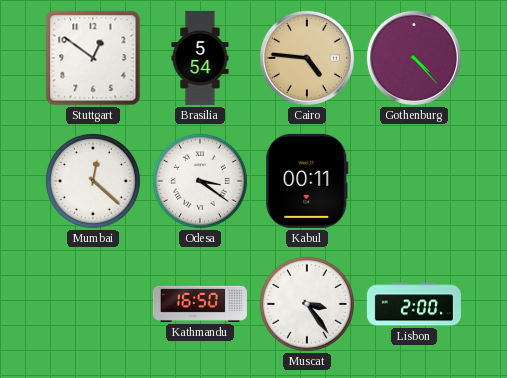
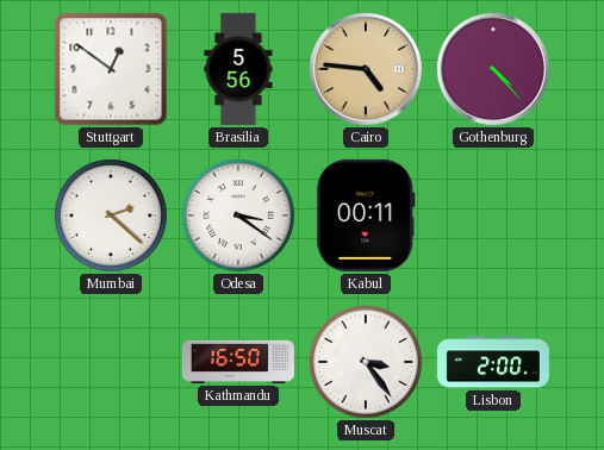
Brasilia: 5:54 -> 5:56 (238, 69)
Mumbai: 12:22 -> 2:22 (111, 215)
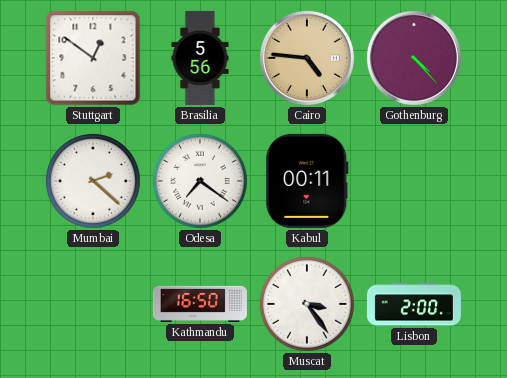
Odesa: 3:21 -> 7:21 (200, 181)
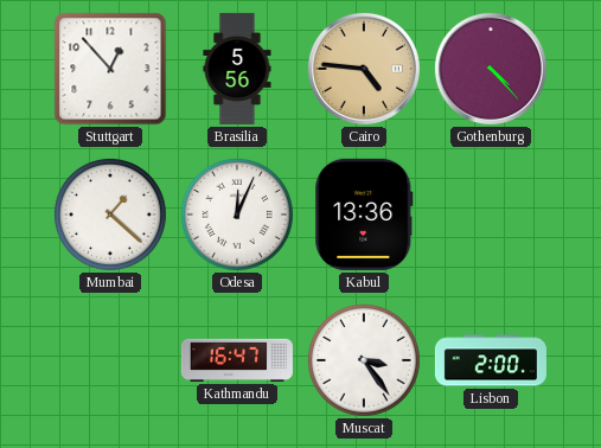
Stuttgart: 12:51 -> 12:53 (110, 69)
Mumbai: 2:22 -> 1:22 (110, 215)
Odesa: 7:21 -> 12:04 (237, 215)
Kabul: 00:11 -> 13:36 (364, 215)
Kathmandu: 16:50 -> 16:47 (237, 360)
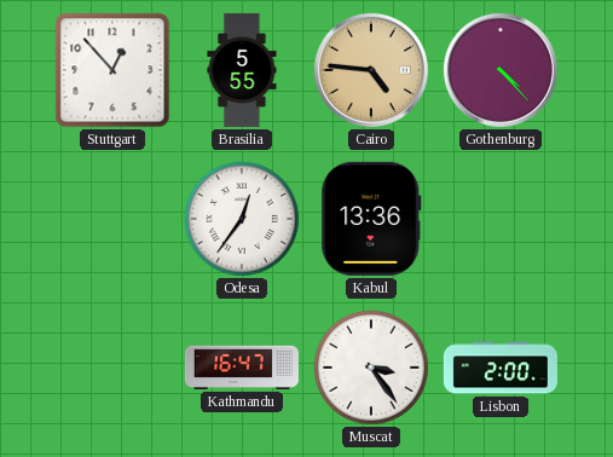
Brasilia: 5:56 -> 5:55 (242, 70)
Mumbai: 1:22 -> none (110, 215)
Odesa: 12:04 -> 12:36 (242, 219)
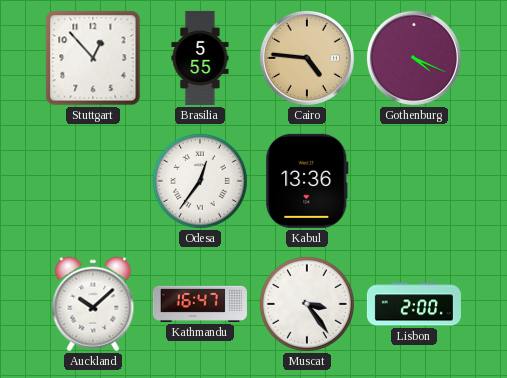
Gothenburg: 4:23 -> 4:19 (414, 58)
Auckland: none -> 10:08 (93, 304)
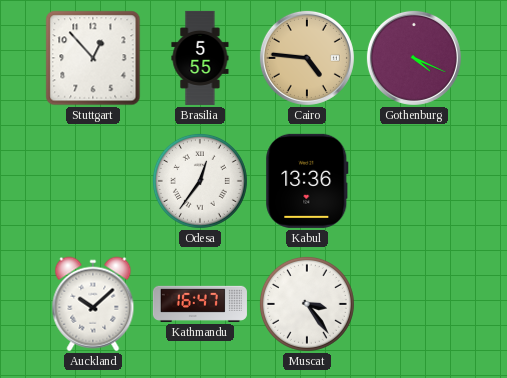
Lisbon: 2:00 -> none (414, 304)
